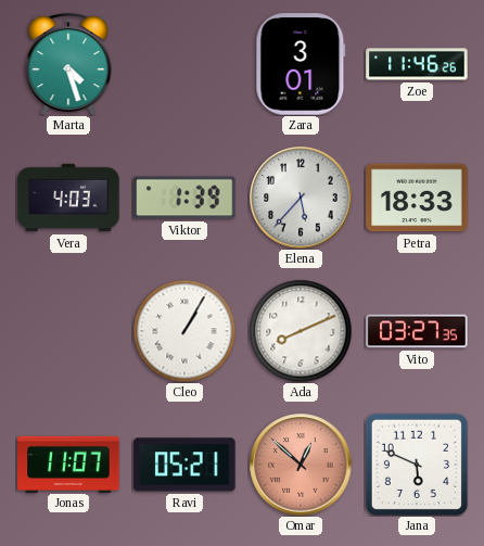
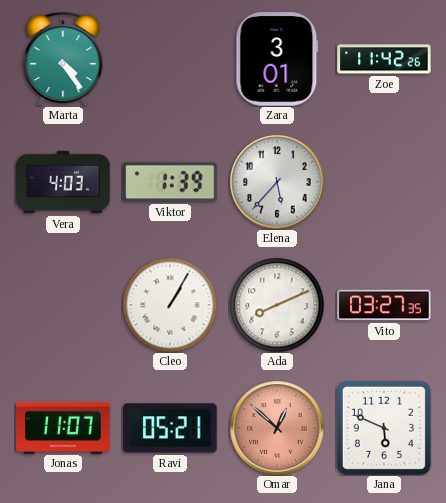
Marta: 4:27 -> 4:24 (63, 59)
Zoe: 11:46 -> 11:42 (384, 59)
Petra: 18:33 -> none (417, 198)
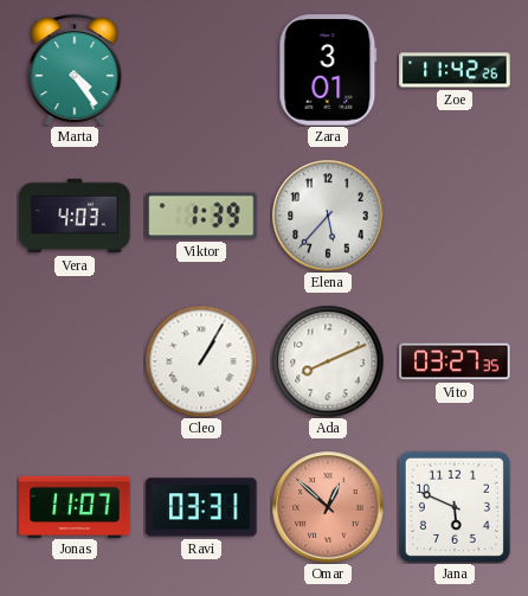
Ravi: 05:21 -> 03:31 (201, 507)
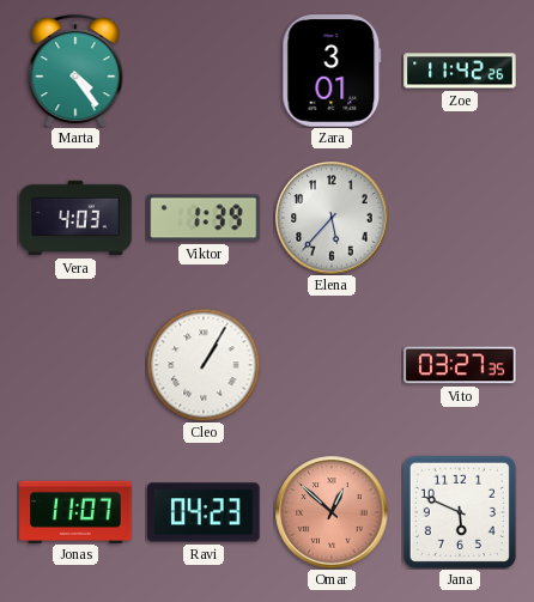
Ada: 8:11 -> none (328, 361)
Ravi: 03:31 -> 04:23 (204, 512)
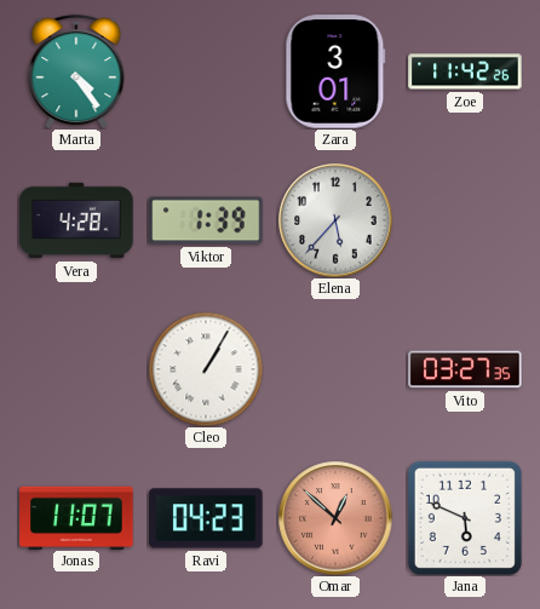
Vera: 4:03 -> 4:28 (76, 220)
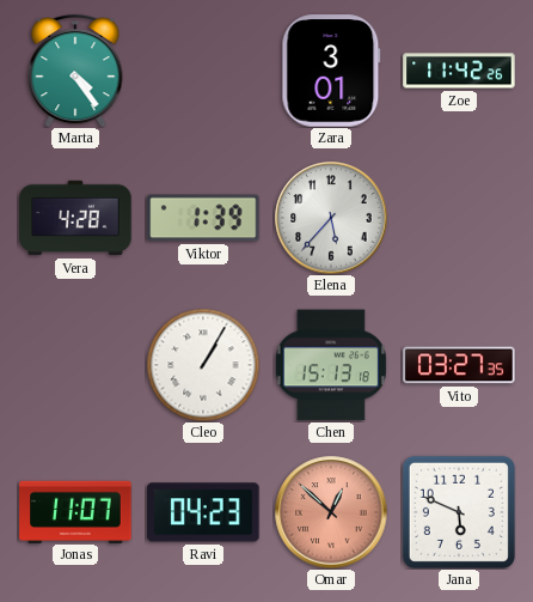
Chen: none -> 15:13 (331, 365)
